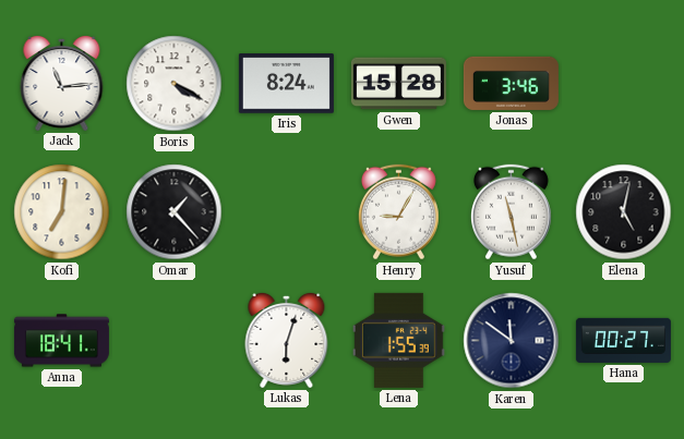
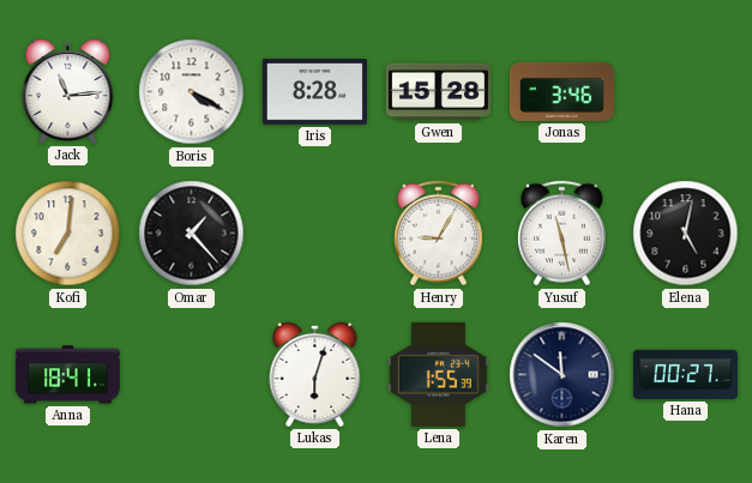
Iris: 8:24 -> 8:28 (314, 92)
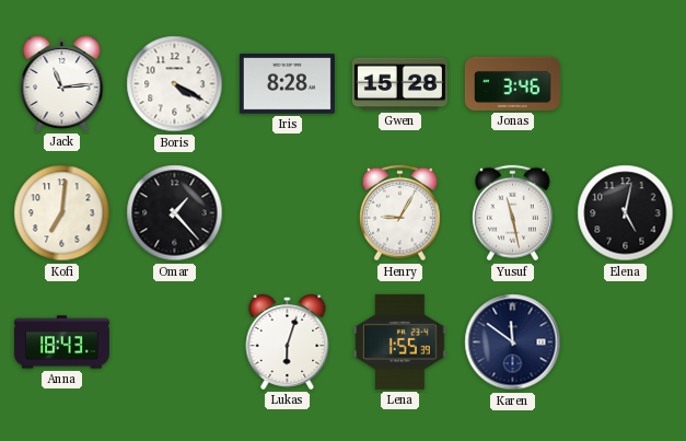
Anna: 18:41 -> 18:43 (61, 343)
Hana: 00:27 -> none (685, 374)
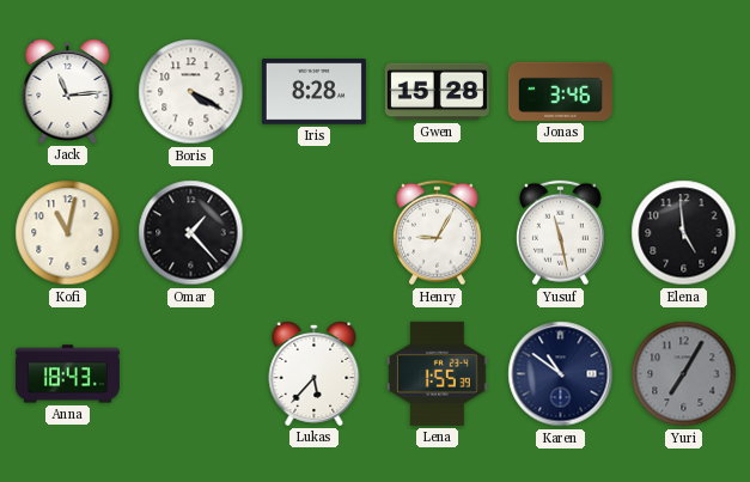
Kofi: 7:01 -> 11:02 (68, 233)
Elena: 5:02 -> 4:59 (684, 233)
Lukas: 6:03 -> 5:37 (315, 373)
Karen: 11:51 -> 10:51 (561, 374)
Yuri: none -> 7:05 (684, 374)
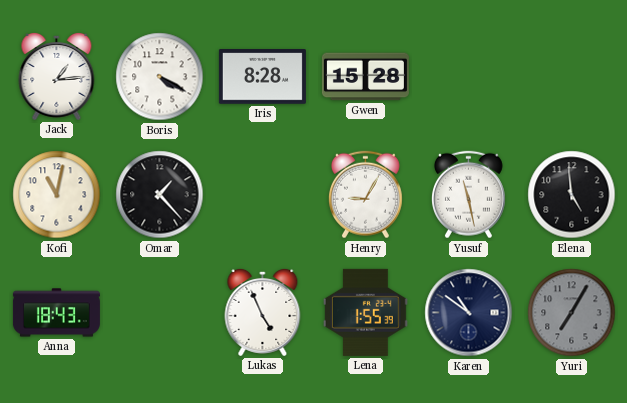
Jack: 11:14 -> 1:14 (57, 76)
Jonas: 3:46 -> none (560, 91)
Lukas: 5:37 -> 4:56 (263, 312)
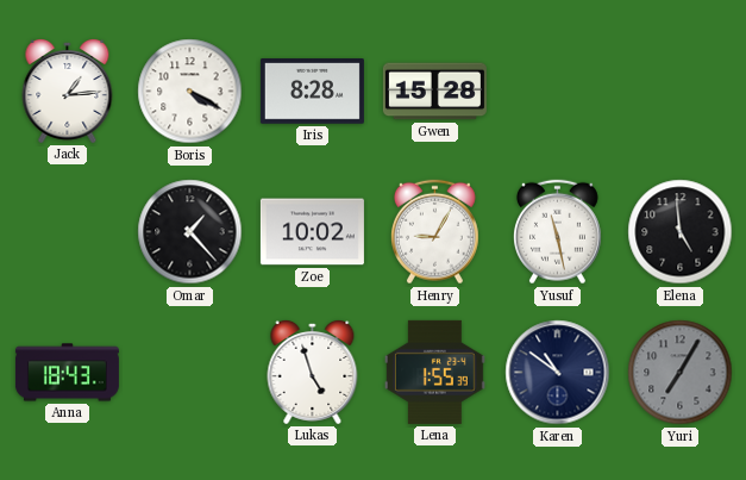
Kofi: 11:02 -> none (57, 195)
Zoe: none -> 10:02 (312, 232)
Lukas: 4:56 -> 4:57 (313, 372)
